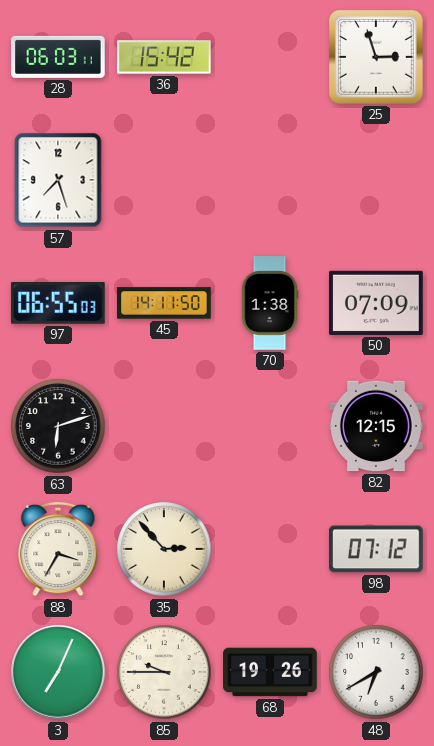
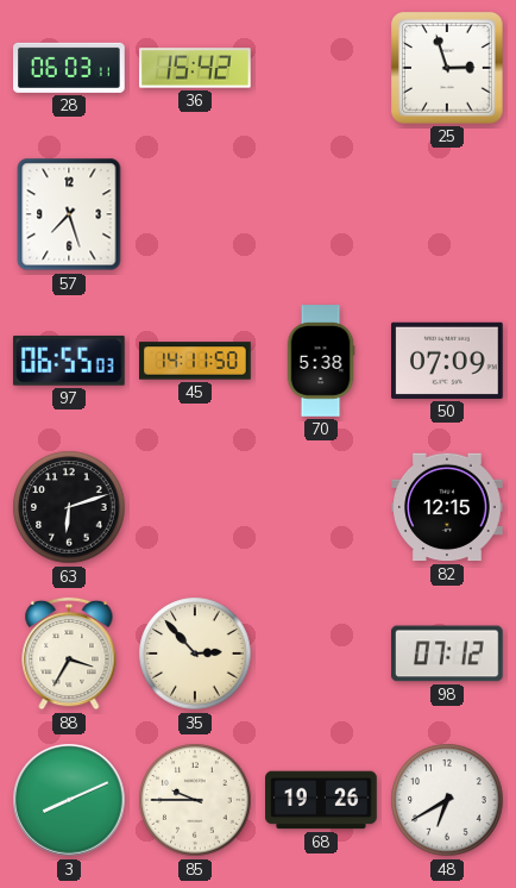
70: 1:38 -> 5:38 (321, 361)
3: 7:04 -> 8:11 (69, 800)
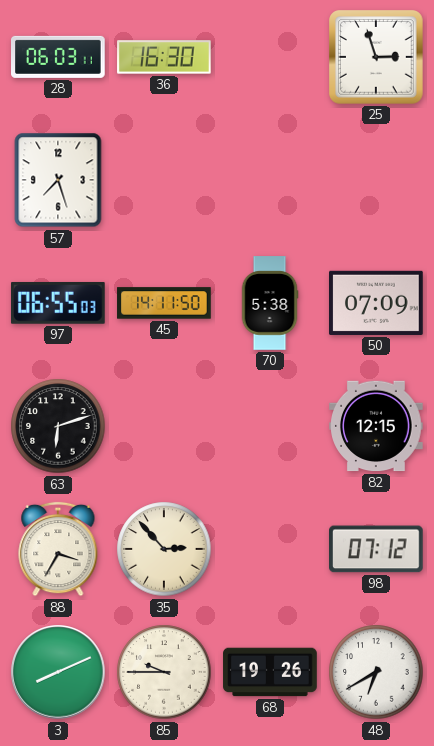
36: 15:42 -> 16:30 (164, 57)
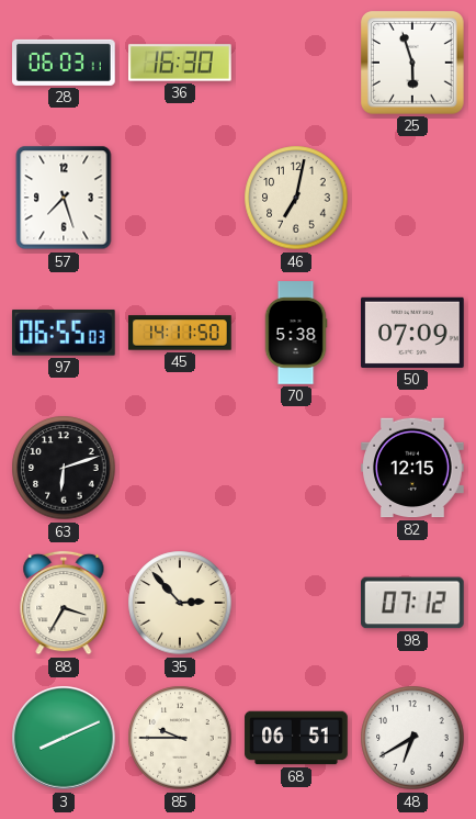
25: 2:57 -> 5:57 (413, 64)
46: none -> 7:02 (296, 198)
68: 19:26 -> 06:51 (296, 738)
